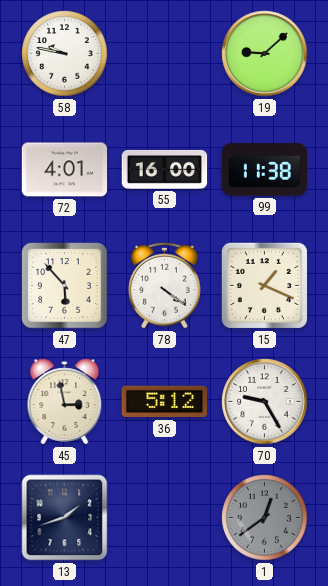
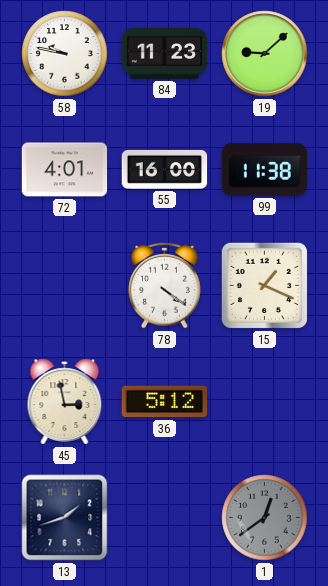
84: none -> 11:23 (165, 54)
47: 5:53 -> none (65, 286)
70: 9:25 -> none (265, 402)
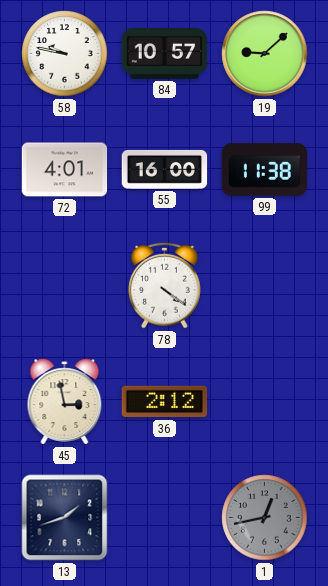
84: 11:23 -> 10:57 (165, 54)
15: 1:19 -> none (264, 285)
36: 5:12 -> 2:12 (165, 402)
1: 12:39 -> 12:43 (265, 518)
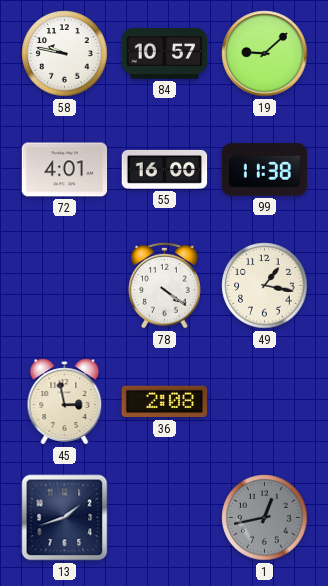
49: none -> 1:17 (265, 286)
36: 2:12 -> 2:08 (165, 402)
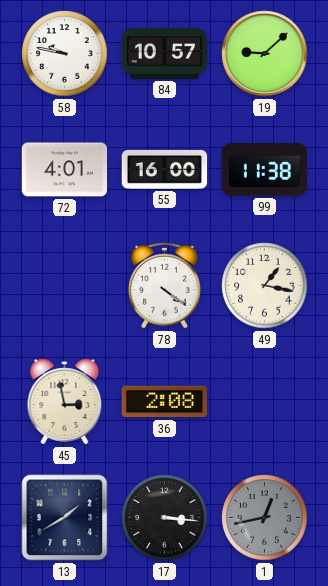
13: 1:42 -> 1:40 (65, 518)
17: none -> 3:16 (165, 518)
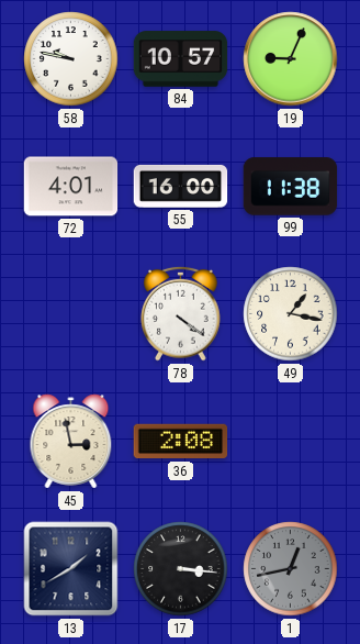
19: 9:08 -> 9:04 (291, 59)
